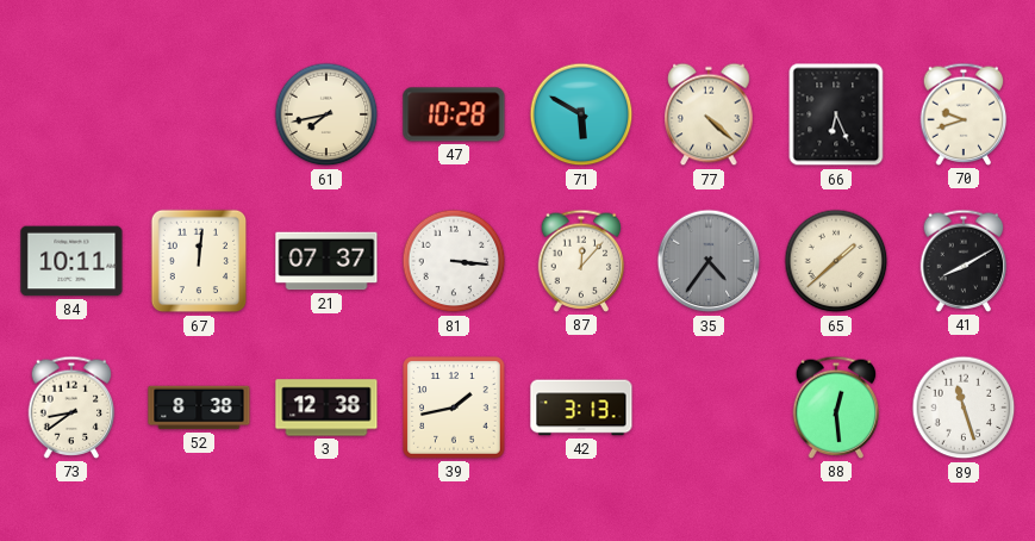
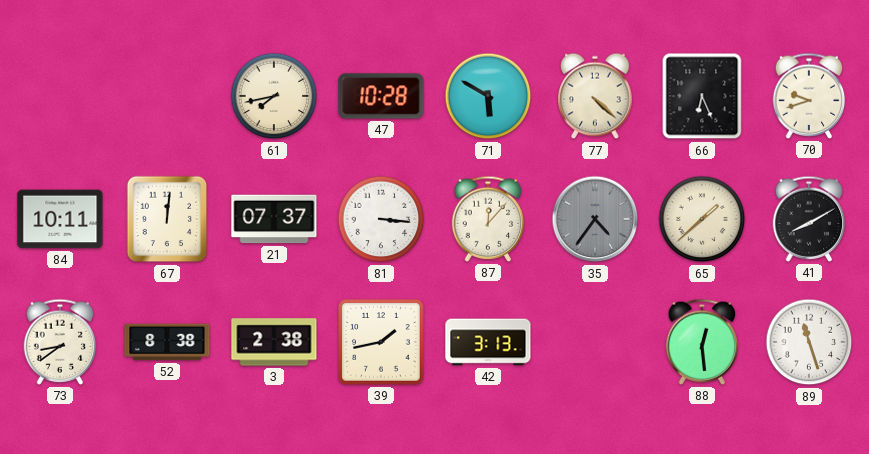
3: 12:38 -> 2:38 (274, 342)
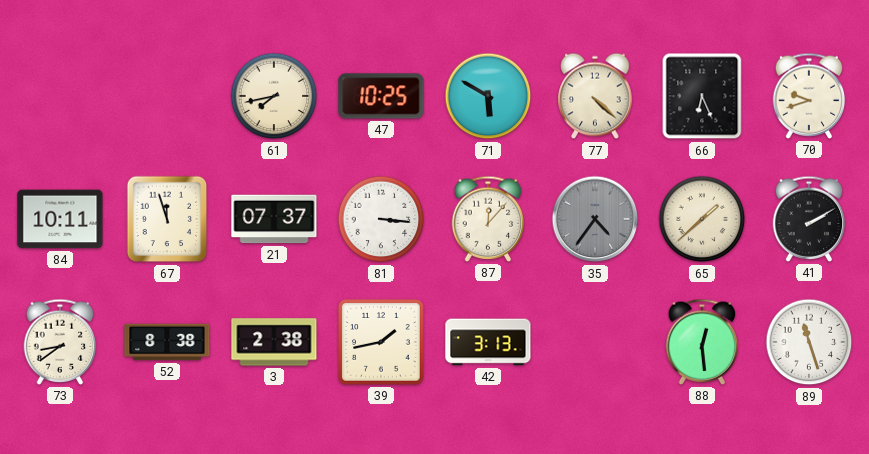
47: 10:28 -> 10:25 (381, 96)
67: 12:01 -> 11:57 (167, 219)
41: 8:10 -> 2:10 (809, 219)
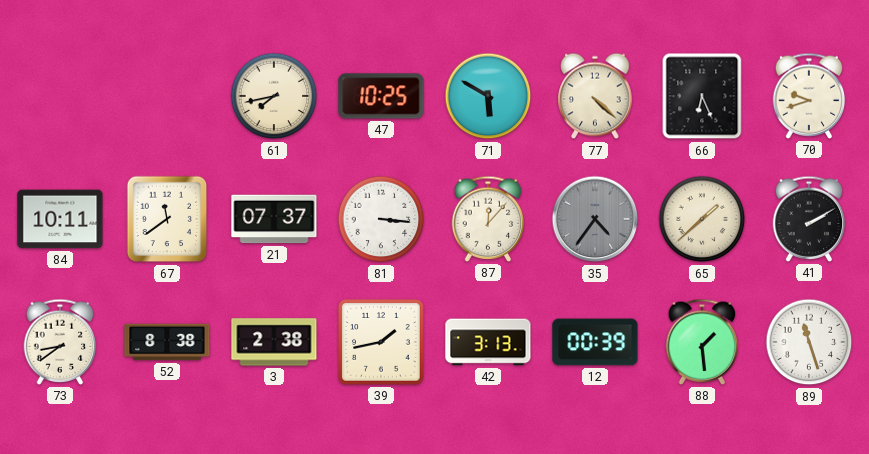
67: 11:57 -> 11:39 (167, 219)
12: none -> 00:39 (595, 342)
88: 12:29 -> 1:29 (702, 342)
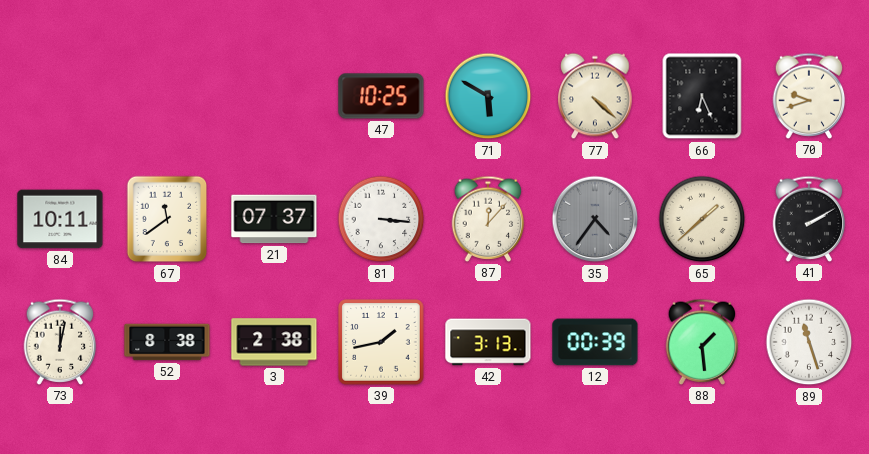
61: 7:43 -> none (274, 96)
73: 8:39 -> 12:02 (60, 342)
